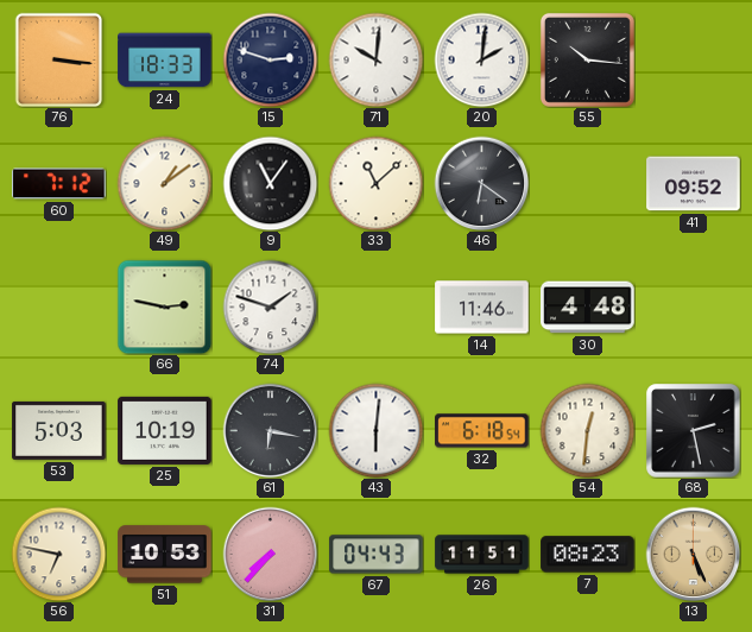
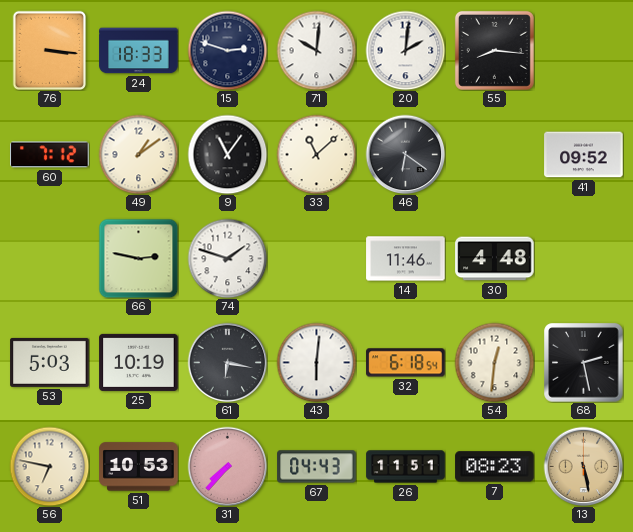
55: 10:16 -> 8:16 (494, 50)
13: 5:26 -> 5:28 (583, 466)
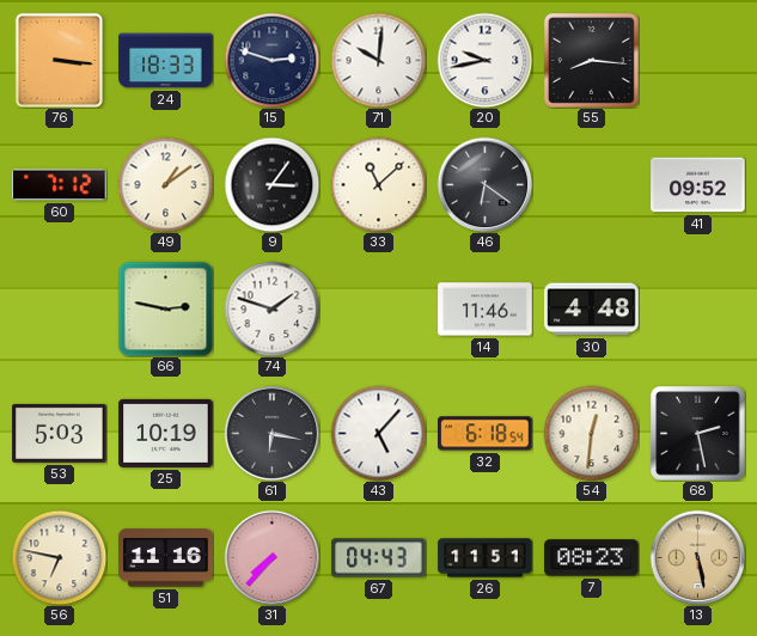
20: 2:01 -> 9:43 (484, 60)
9: 11:06 -> 3:06 (271, 184)
43: 6:01 -> 5:07 (378, 433)
51: 10:53 -> 11:16 (166, 558)
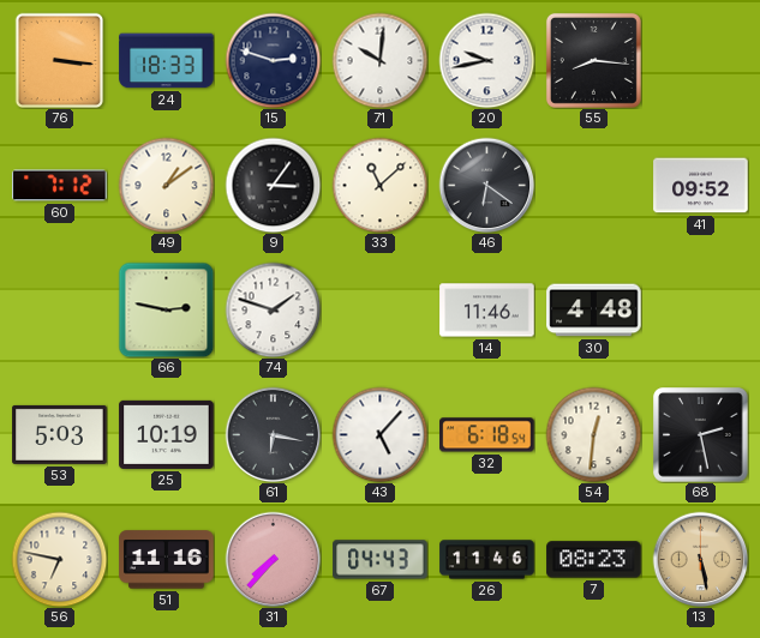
26: 11:51 -> 11:46 (487, 560)
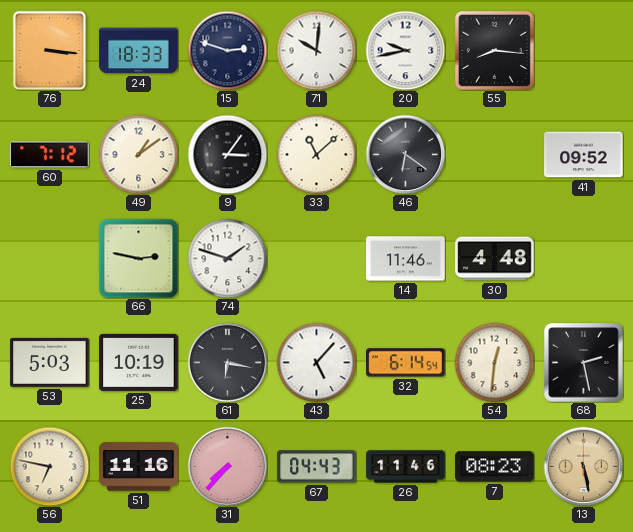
32: 6:18 -> 6:14 (406, 363)
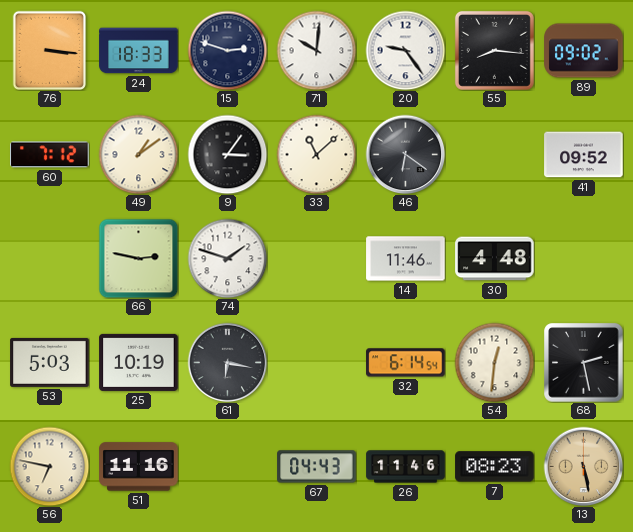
20: 9:43 -> 9:24 (405, 50)
89: none -> 09:02 (584, 51)
43: 5:07 -> none (316, 362)
31: 7:37 -> none (227, 466)
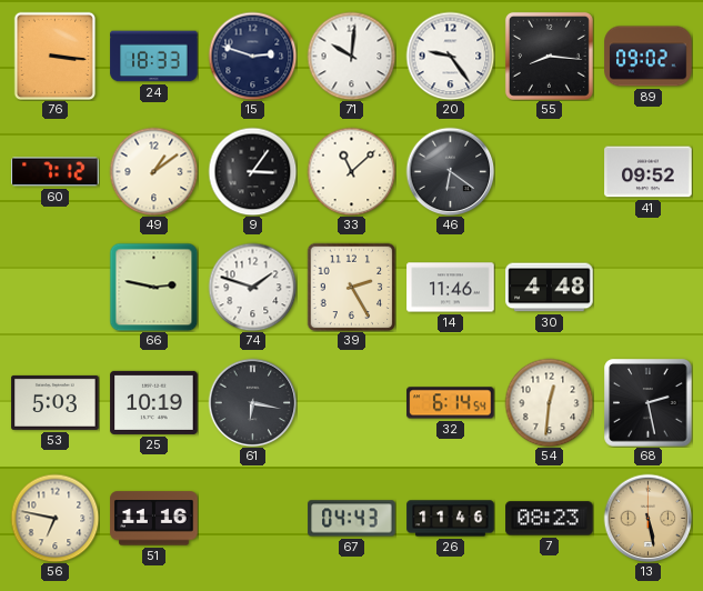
39: none -> 2:25 (351, 287)
